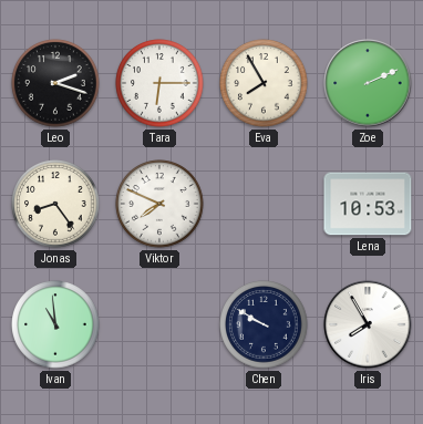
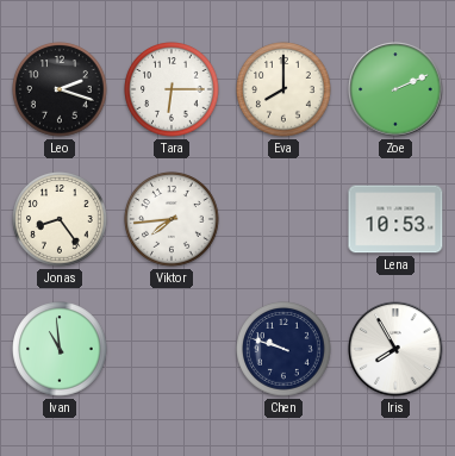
Eva: 7:55 -> 8:00 (283, 89)
Viktor: 7:49 -> 7:44 (172, 219)
Chen: 9:50 -> 9:48 (283, 349)
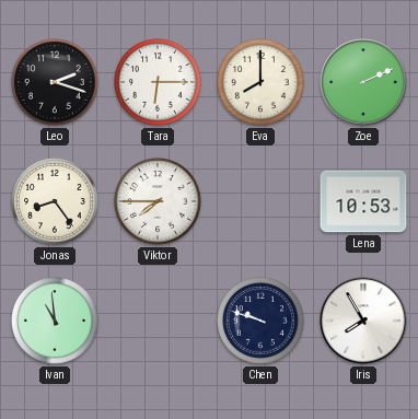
Viktor: 7:44 -> 7:45 (158, 201)
